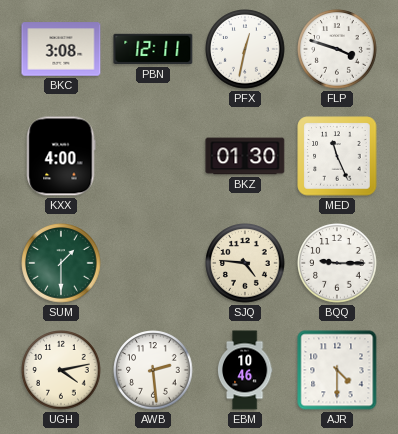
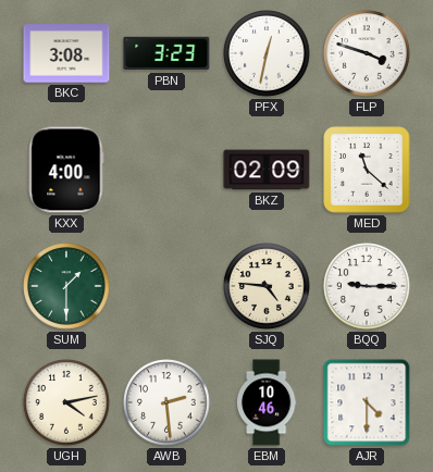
PBN: 12:11 -> 3:23 (166, 53)
BKZ: 01:30 -> 02:09 (267, 170)
MED: 11:26 -> 11:22 (367, 170)
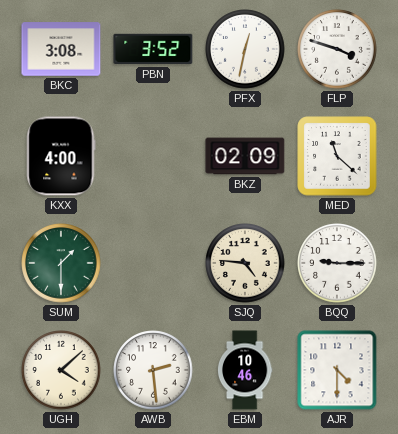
PBN: 3:23 -> 3:52 (153, 49)
UGH: 4:13 -> 4:08 (61, 370)
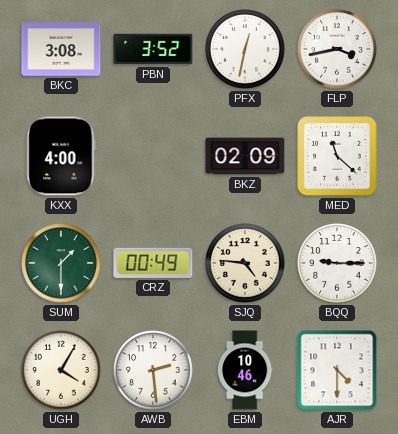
FLP: 3:48 -> 3:43 (337, 49)
CRZ: none -> 00:49 (153, 263)
UGH: 4:08 -> 4:05 (61, 370)
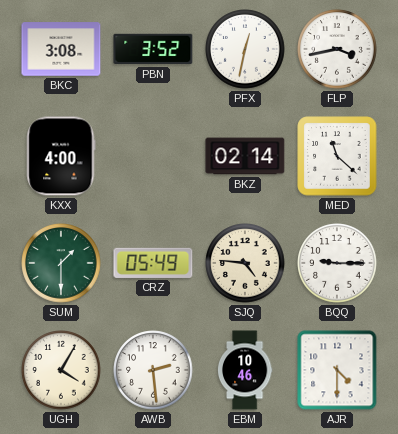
BKZ: 02:09 -> 02:14 (245, 156)
CRZ: 00:49 -> 05:49 (153, 263)
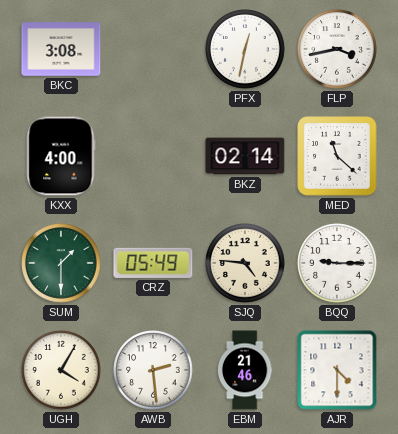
PBN: 3:52 -> none (153, 49)
EBM: 10:46 -> 21:46 (245, 370)
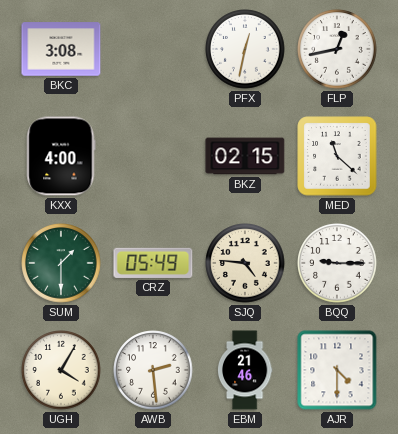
FLP: 3:43 -> 12:43 (337, 49)
BKZ: 02:14 -> 02:15 (245, 156)
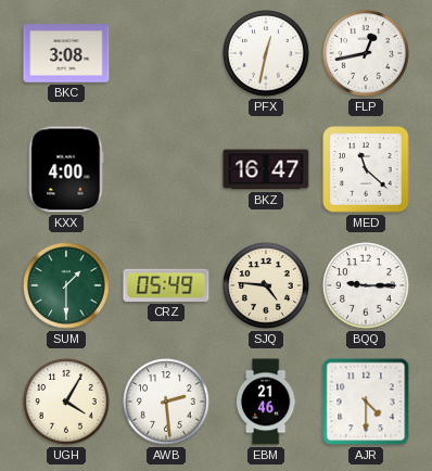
BKZ: 02:15 -> 16:47 (266, 169)
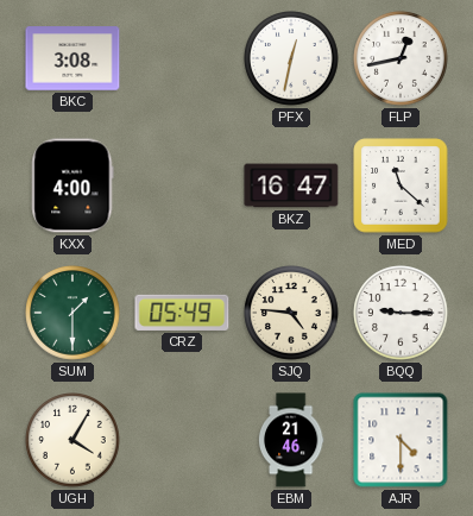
AWB: 2:29 -> none (166, 402)
